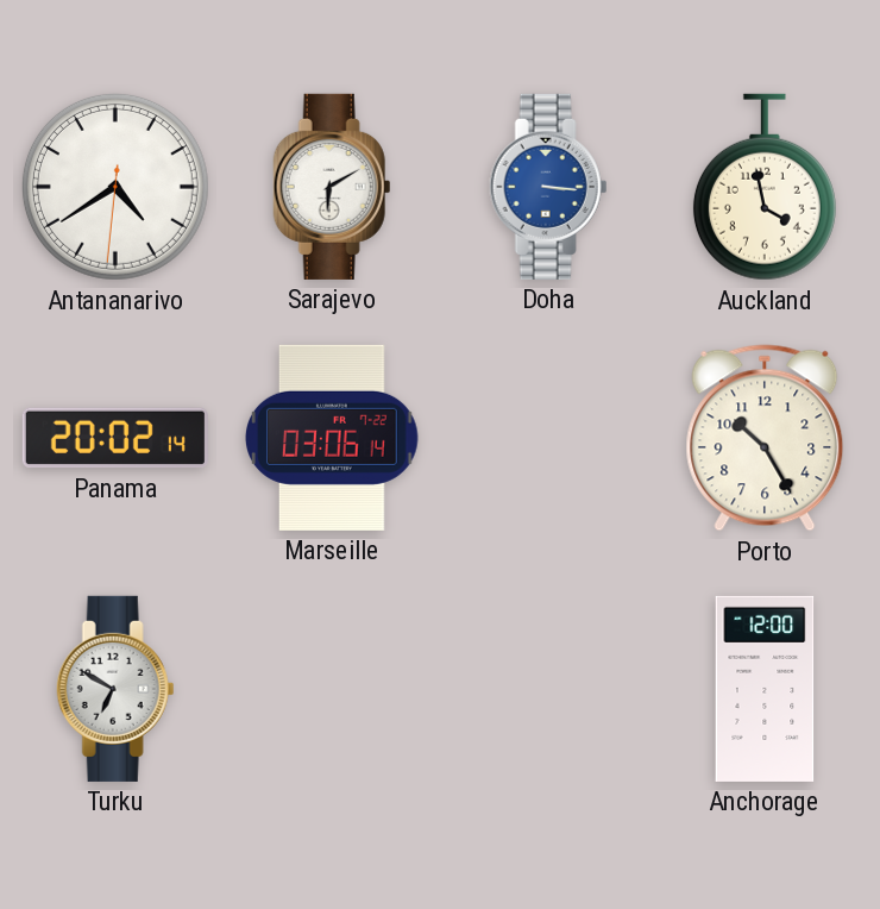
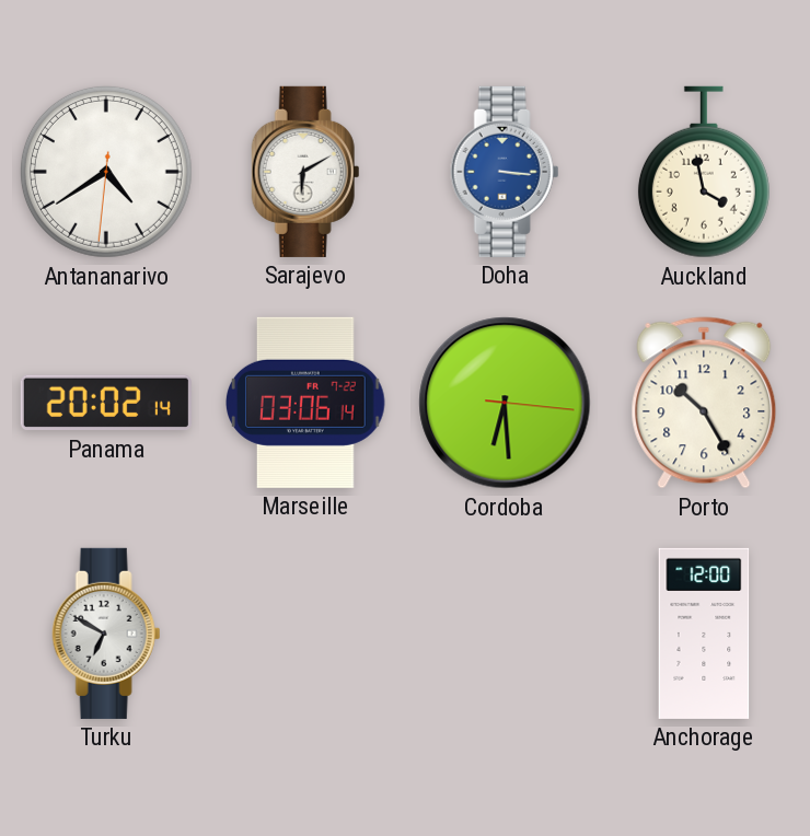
Cordoba: none -> 6:29 (505, 403)
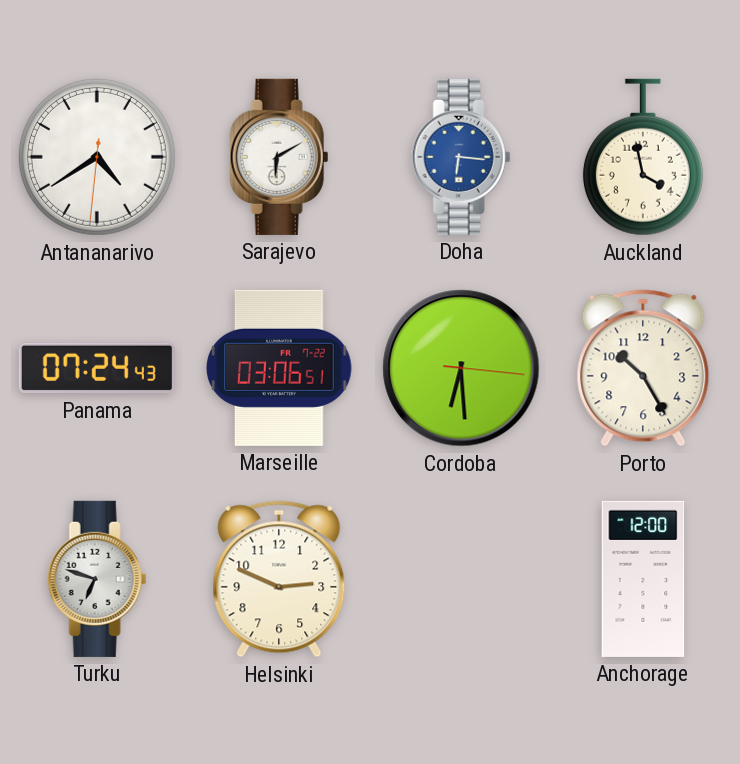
Doha: 3:16 -> 6:16 (461, 157)
Panama: 20:02 -> 07:24 (97, 368)
Marseille: 03:06:14 -> 03:06:51 (279, 368)
Turku: 6:50 -> 6:48 (97, 579)
Helsinki: none -> 2:49 (279, 579)
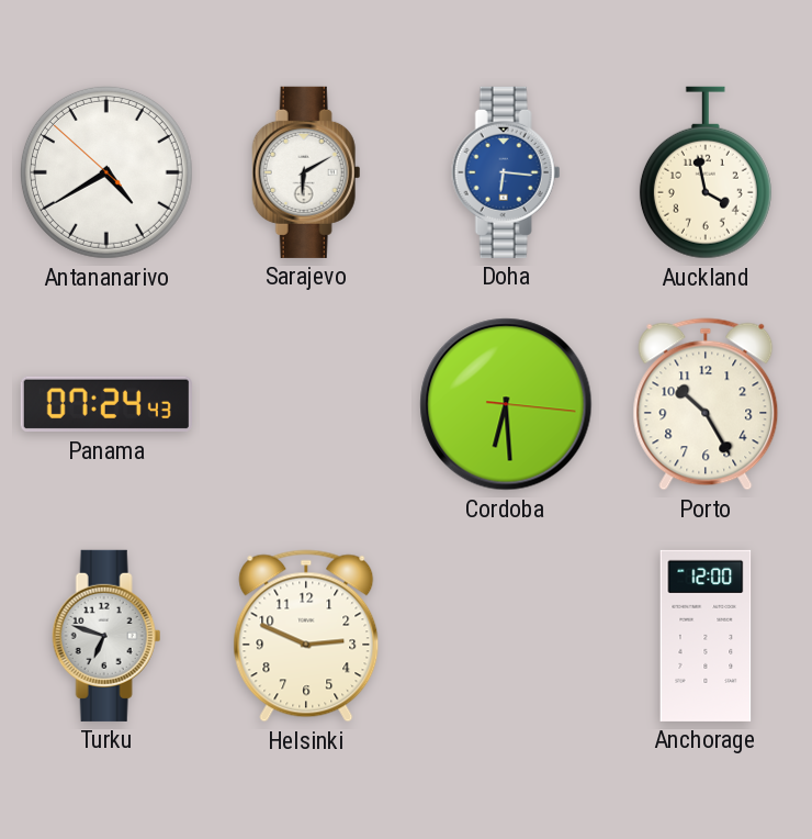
Antananarivo: 4:39:31 -> 4:39:52 (106, 172)
Marseille: 03:06 -> none (279, 368)
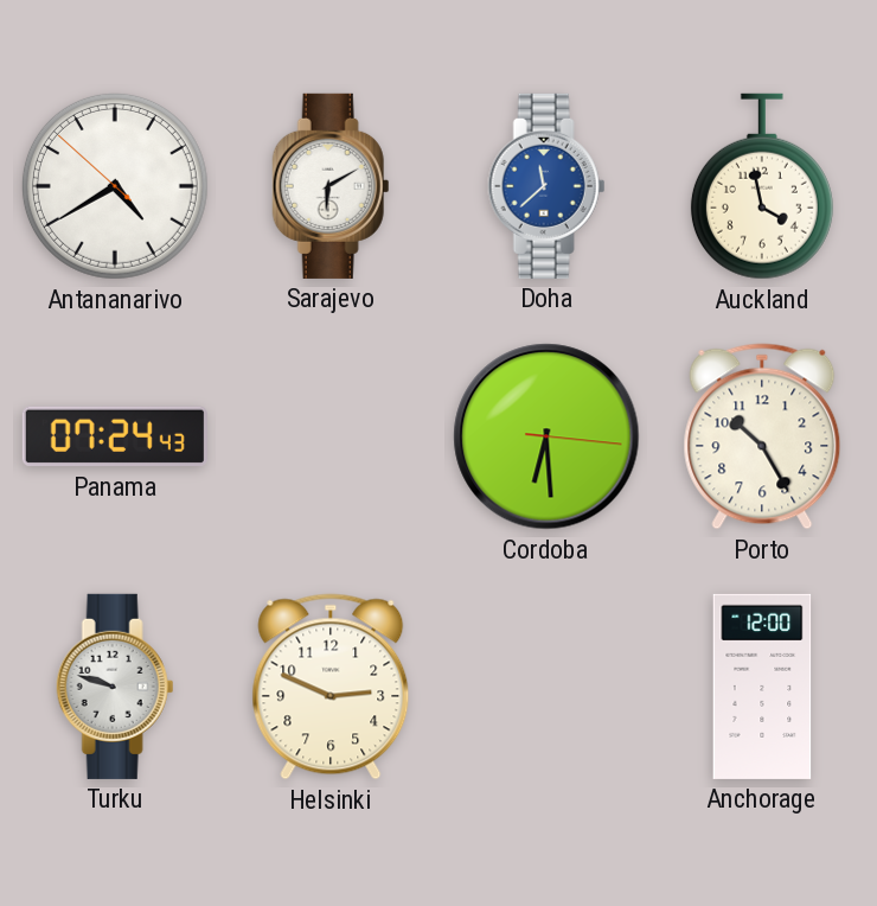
Doha: 6:16 -> 11:38 (546, 186)
Turku: 6:48 -> 9:48 (115, 687)
